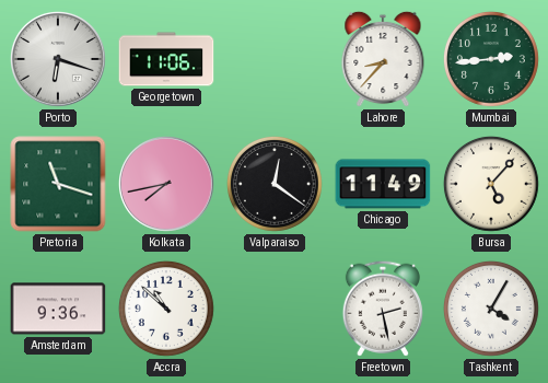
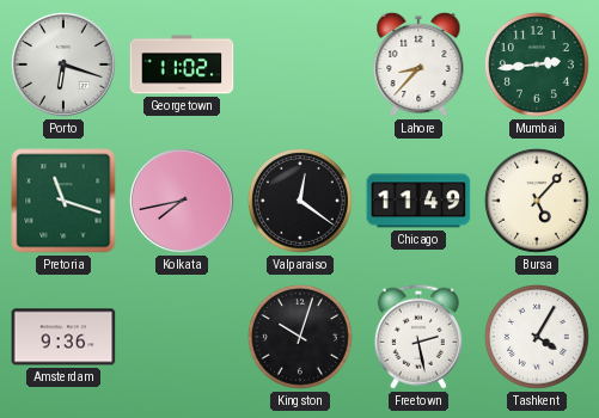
Georgetown: 11:06 -> 11:02 (182, 64)
Accra: 10:52 -> none (166, 309)
Kingston: none -> 10:03 (300, 337)
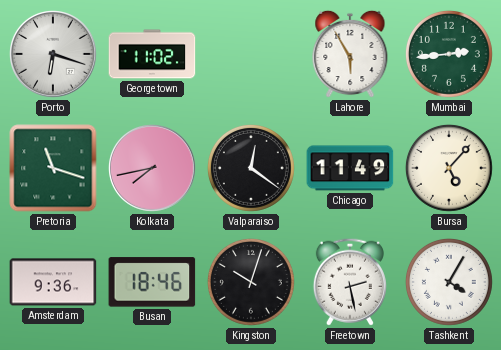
Lahore: 8:37 -> 5:55 (350, 54)
Busan: none -> 18:46 (152, 282)
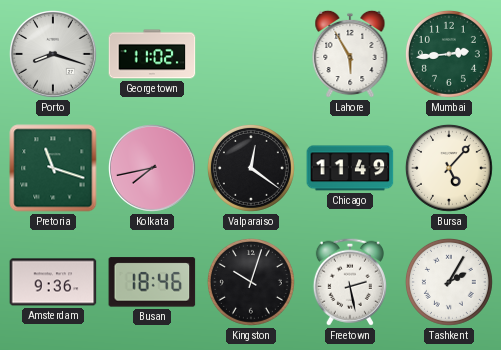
Porto: 6:18 -> 8:18 (54, 55)
Tashkent: 4:05 -> 2:05 (449, 282)
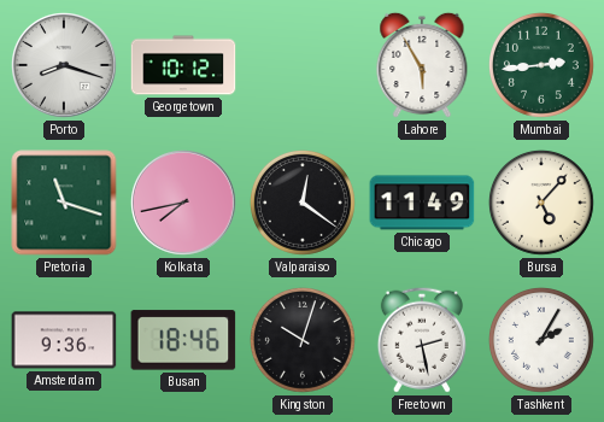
Georgetown: 11:02 -> 10:12 (183, 65)
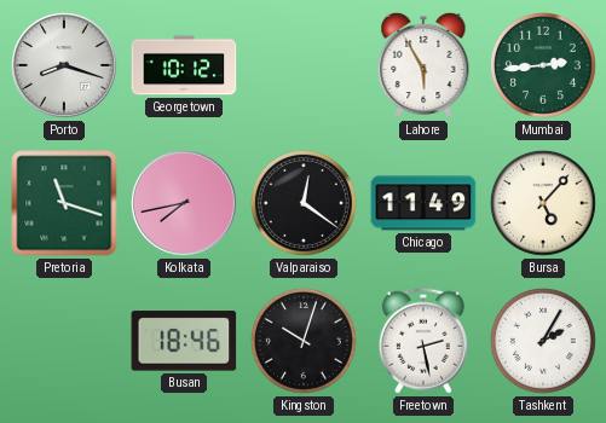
Amsterdam: 9:36 -> none (64, 340)
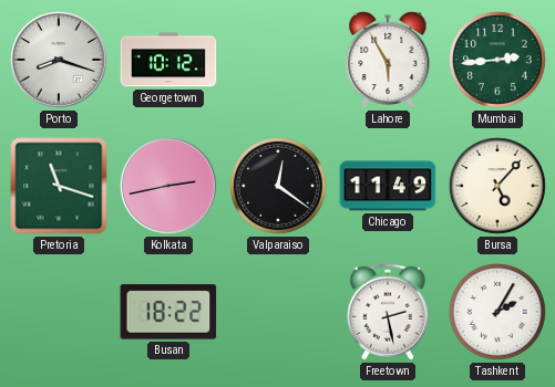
Kolkata: 7:43 -> 2:43 (169, 187)
Busan: 18:46 -> 18:22 (168, 312)
Kingston: 10:03 -> none (304, 341)
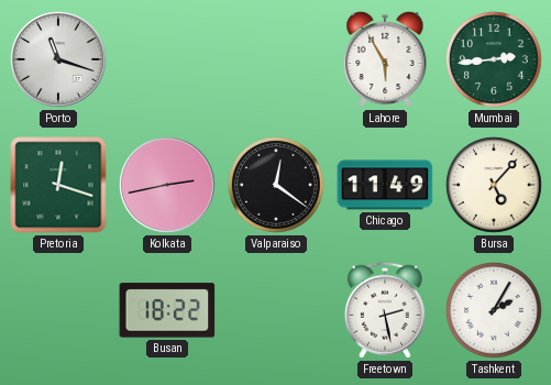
Porto: 8:18 -> 11:18 (59, 61)
Georgetown: 10:12 -> none (168, 60)
Pretoria: 11:18 -> 12:18 (58, 185)
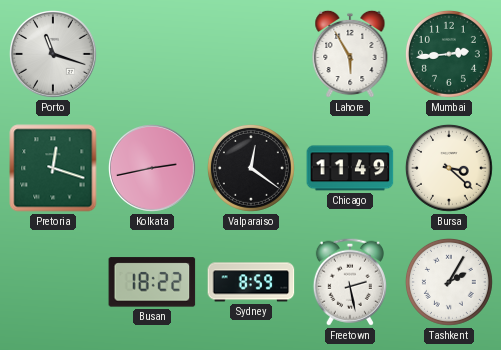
Bursa: 5:07 -> 3:22 (449, 168)
Sydney: none -> 8:59 (251, 282)
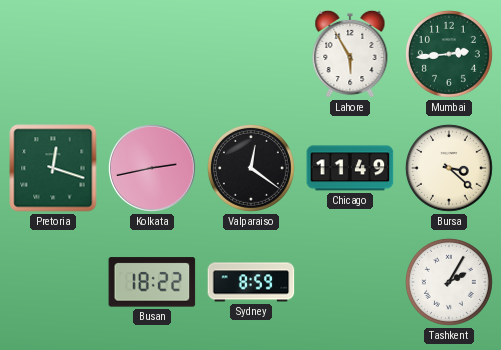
Porto: 11:18 -> none (54, 55)
Freetown: 2:28 -> none (350, 282)
